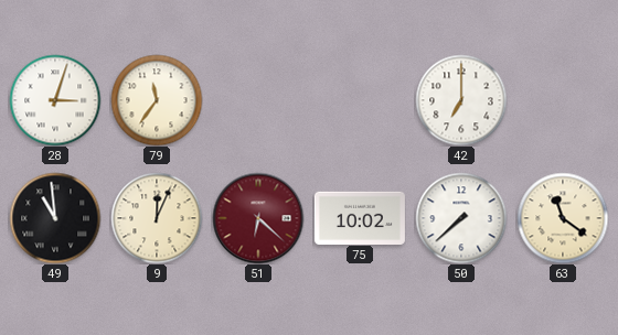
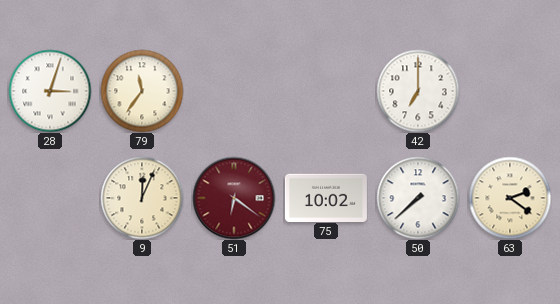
49: 10:59 -> none (55, 218)
51: 6:22 -> 6:21 (234, 198)
63: 11:21 -> 2:21 (510, 198)
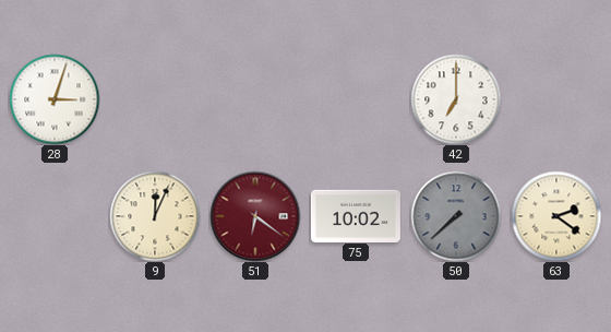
79: 11:36 -> none (142, 91)
50 dial: white -> grey (456, 216)
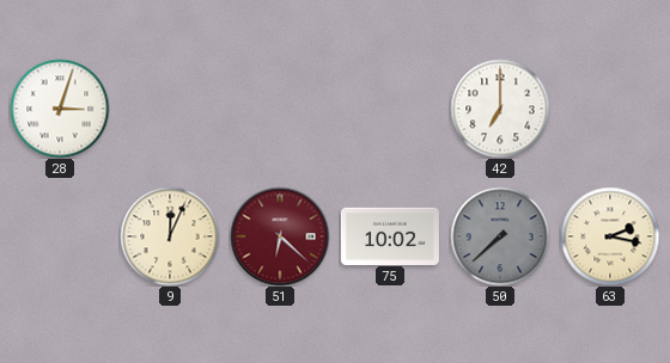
51: 6:21 -> 6:22 (280, 236)
63: 2:21 -> 2:17 (610, 236)
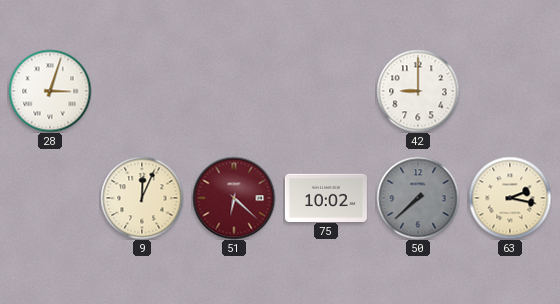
42: 7:00 -> 9:00 (418, 91)
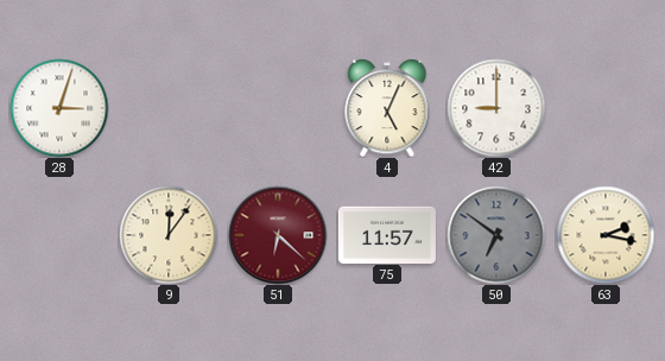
4: none -> 5:04 (387, 108)
9: 12:04 -> 12:06 (169, 235)
75: 10:02 -> 11:57 (387, 234)
50: 7:38 -> 6:51 (496, 235)
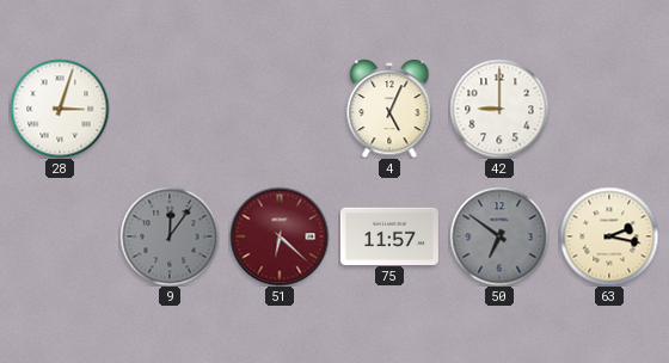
9 dial: cream -> grey (170, 236)
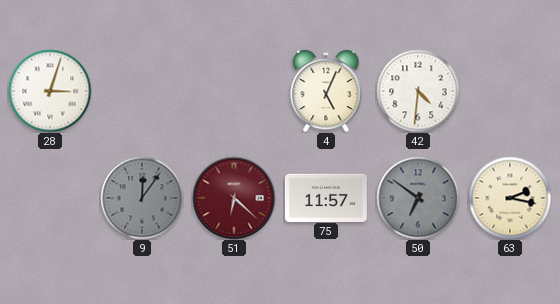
42: 9:00 -> 4:31 (418, 91)
